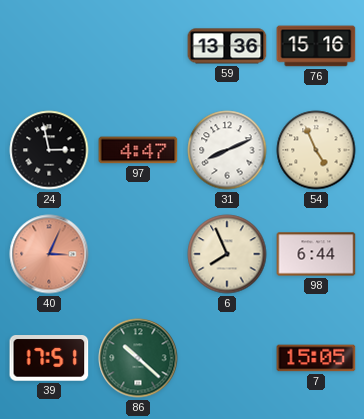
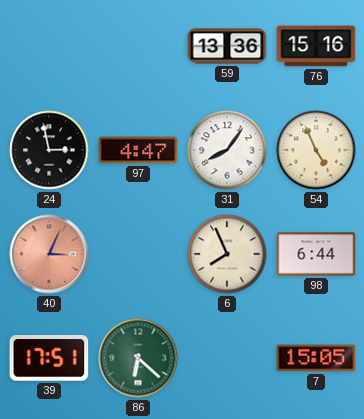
31: 8:11 -> 8:06 (227, 150)
86: 10:22 -> 6:22 (138, 358)
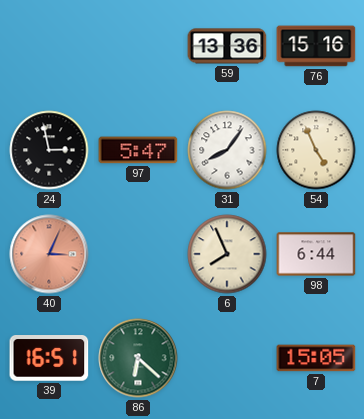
97: 4:47 -> 5:47 (138, 150)
39: 17:51 -> 16:51 (49, 359)
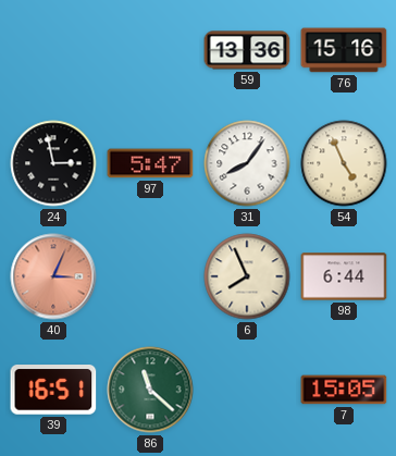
86: 6:22 -> 11:22 (150, 390)
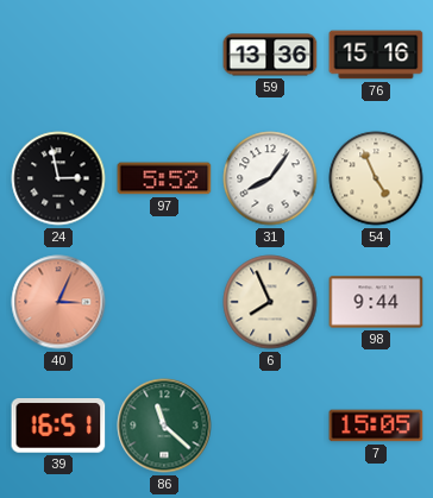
97: 5:47 -> 5:52 (164, 178)
98: 6:44 -> 9:44 (376, 302)
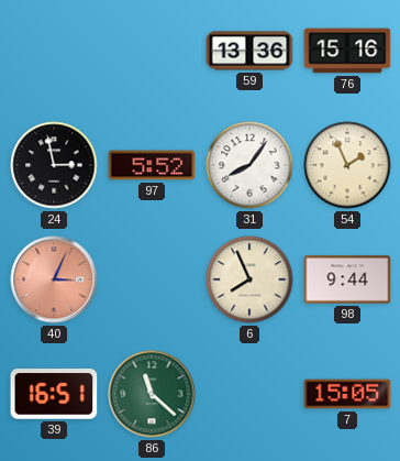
54: 4:56 -> 1:56 (347, 165)
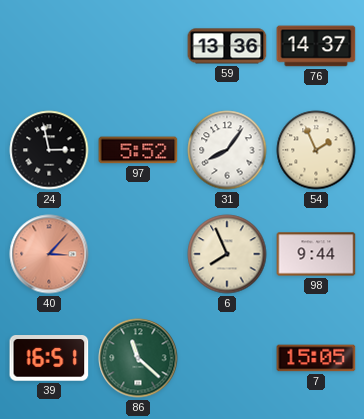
76: 15:16 -> 14:37 (316, 46)
40: 3:04 -> 3:07 (49, 254)
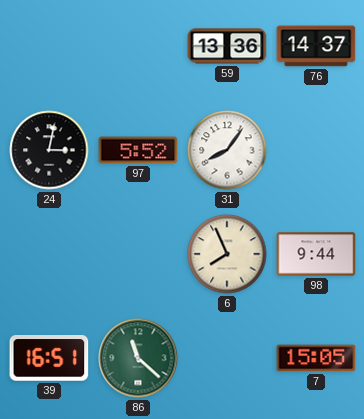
24: 2:58 -> 3:02 (49, 150)
54: 1:56 -> none (316, 150)
40: 3:07 -> none (49, 254)
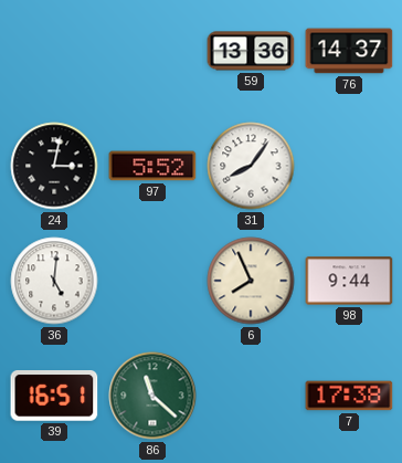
36: none -> 5:01 (54, 281)
7: 15:05 -> 17:38 (349, 396)
